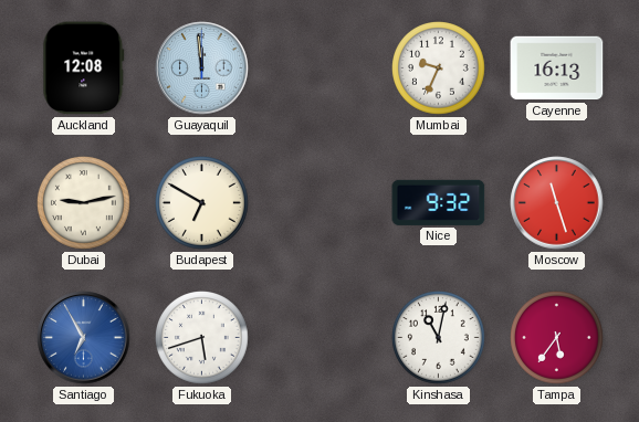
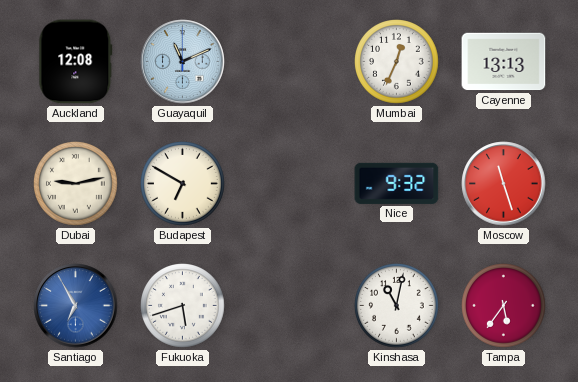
Guayaquil: 11:59 -> 11:11 (183, 62)
Mumbai: 9:34 -> 12:34 (397, 62)
Cayenne: 16:13 -> 13:13 (504, 62)
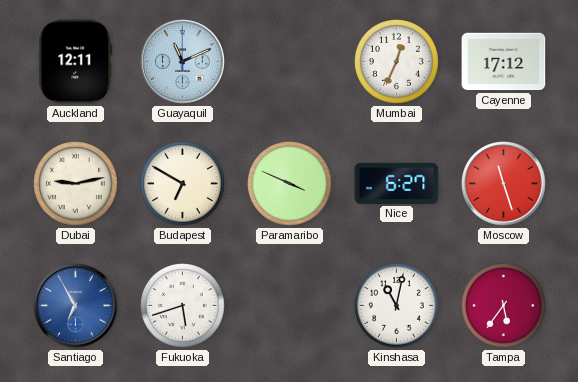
Auckland: 12:08 -> 12:11 (76, 62)
Cayenne: 13:13 -> 17:12 (504, 62)
Paramaribo: none -> 3:49 (290, 184)
Nice: 9:32 -> 6:27 (397, 183)
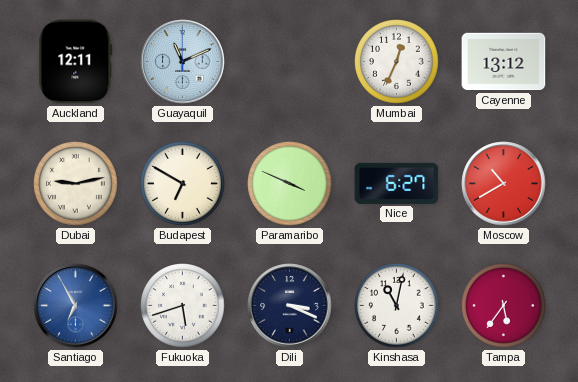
Cayenne: 17:12 -> 13:12 (504, 62)
Moscow: 11:27 -> 10:40 (504, 184)
Dili: none -> 3:19 (290, 306)
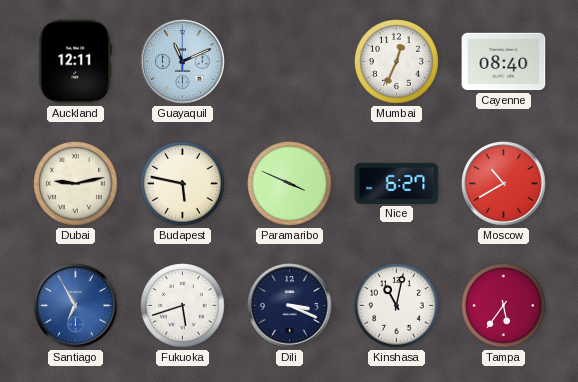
Cayenne: 13:12 -> 08:40 (504, 62)
Budapest: 6:50 -> 5:47 (183, 184)
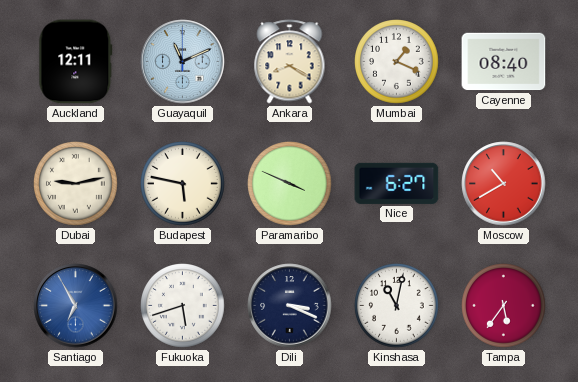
Ankara: none -> 8:20 (290, 62)
Mumbai: 12:34 -> 1:19 (397, 62)
